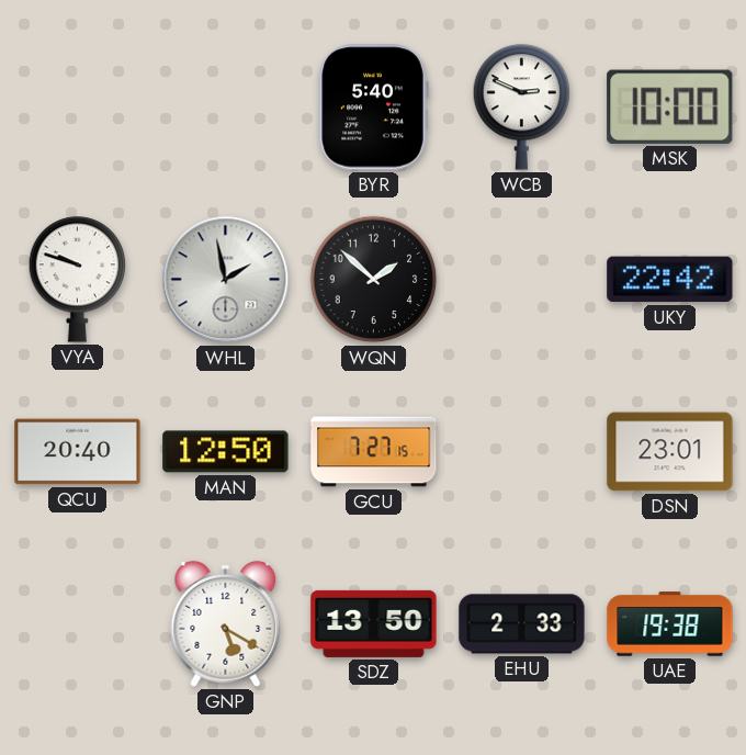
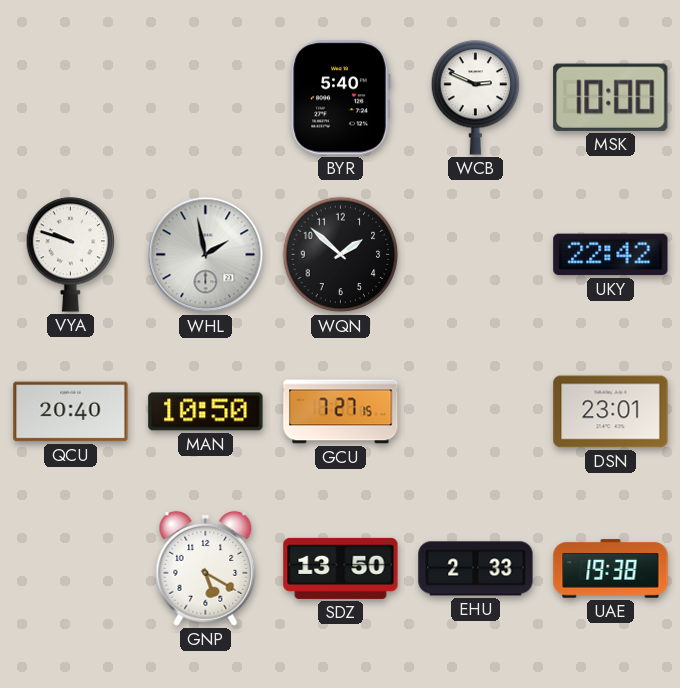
MAN: 12:50 -> 10:50 (206, 412)
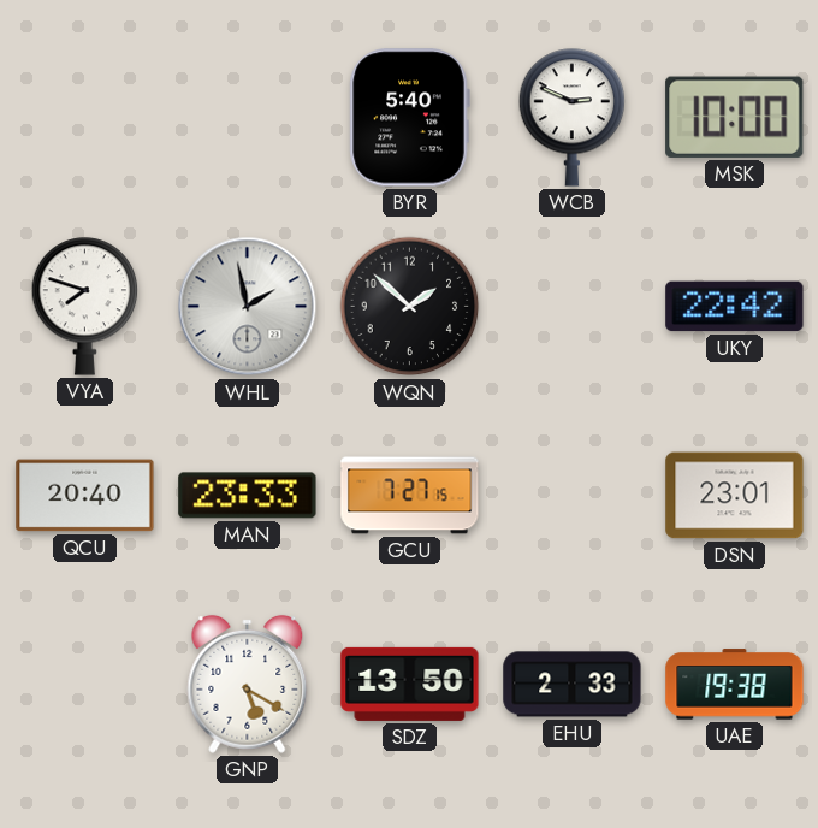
VYA: 9:48 -> 7:48 (85, 307)
MAN: 10:50 -> 23:33 (248, 496)
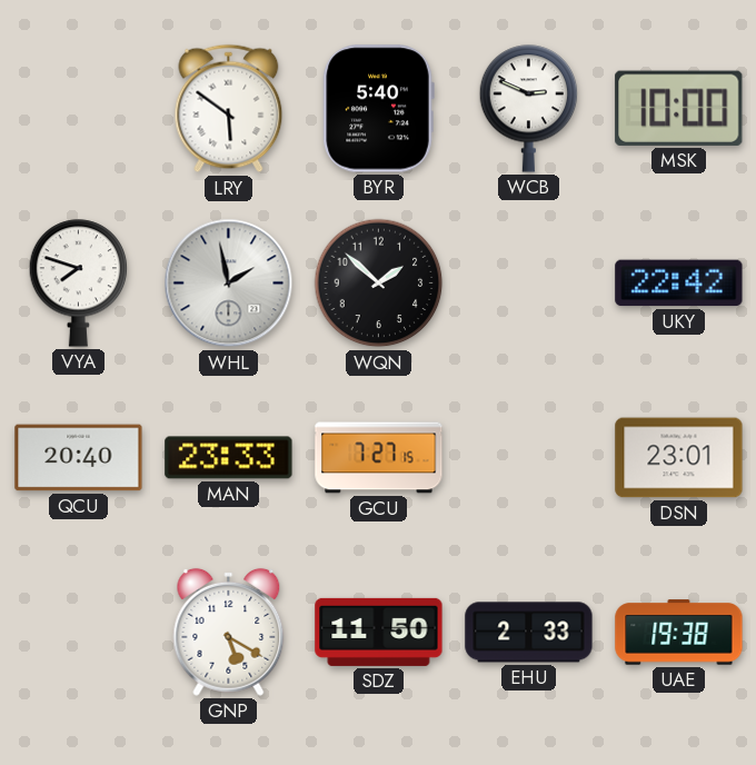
LRY: none -> 5:51 (229, 109)
SDZ: 13:50 -> 11:50 (379, 632)
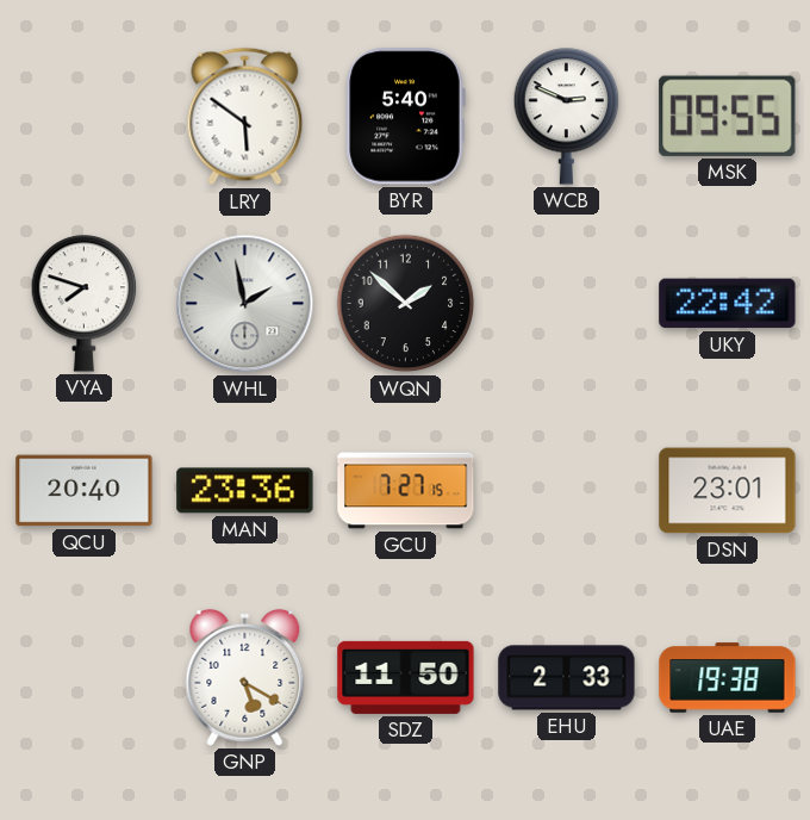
MSK: 10:00 -> 09:55 (728, 116)
MAN: 23:33 -> 23:36 (245, 491)
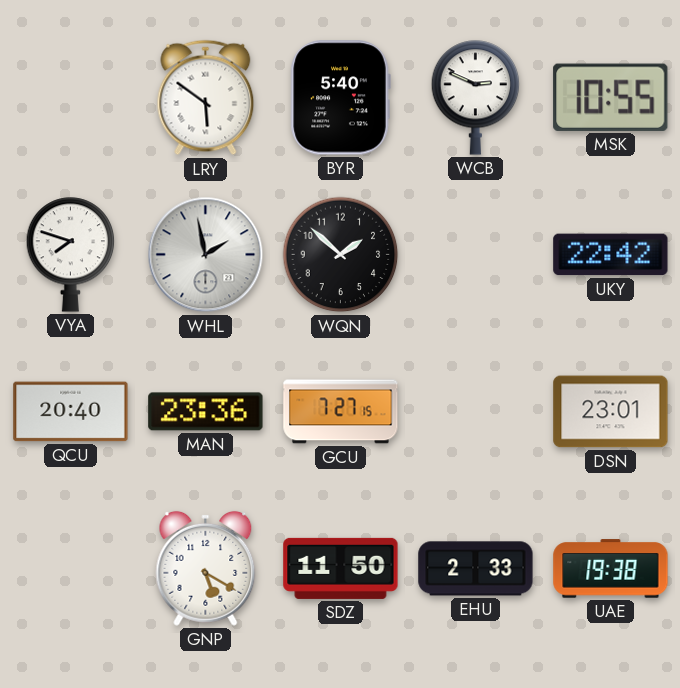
MSK: 09:55 -> 10:55 (611, 97)
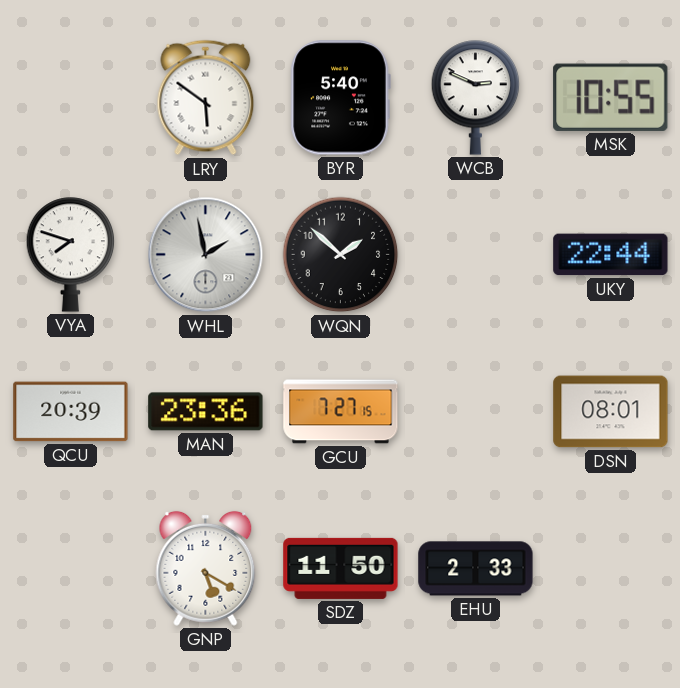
UKY: 22:42 -> 22:44 (611, 255)
QCU: 20:40 -> 20:39 (71, 412)
DSN: 23:01 -> 08:01 (611, 412)
UAE: 19:38 -> none (611, 569)
